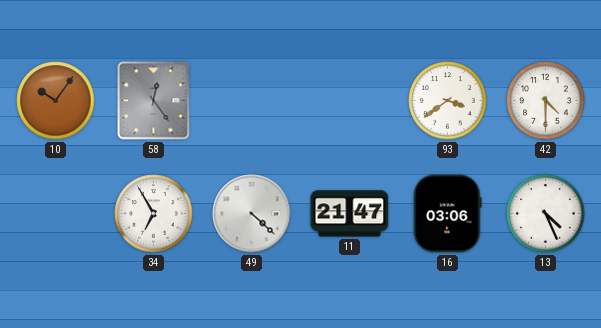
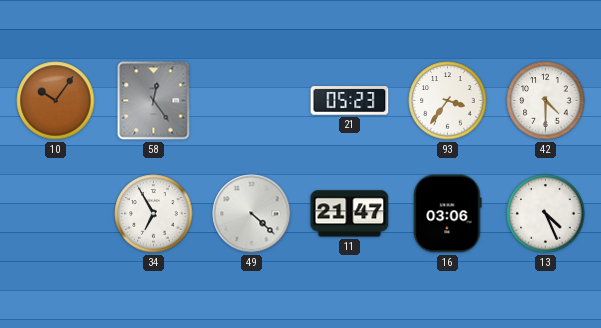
21: none -> 05:23 (350, 101)
93: 3:39 -> 3:36 (448, 101)
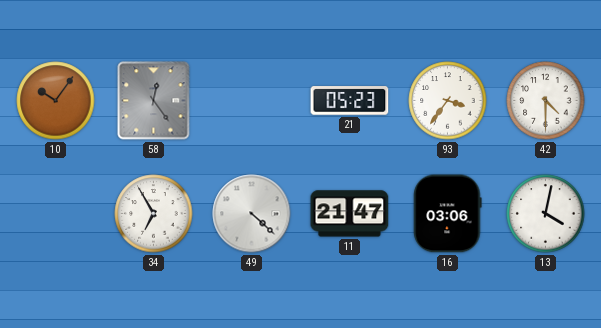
13: 4:26 -> 4:02 (546, 214)
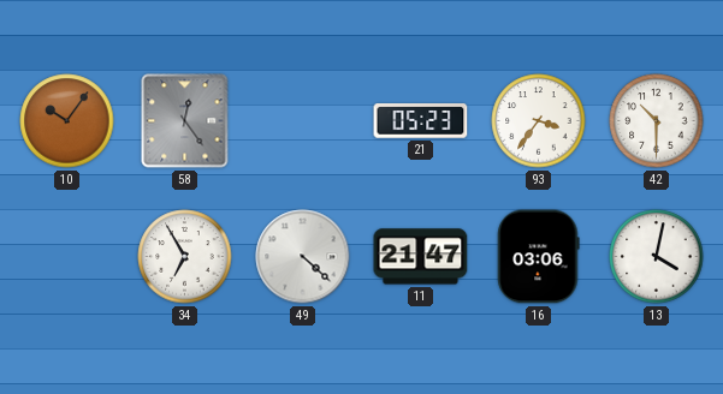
42: 4:30 -> 10:30 (657, 121)
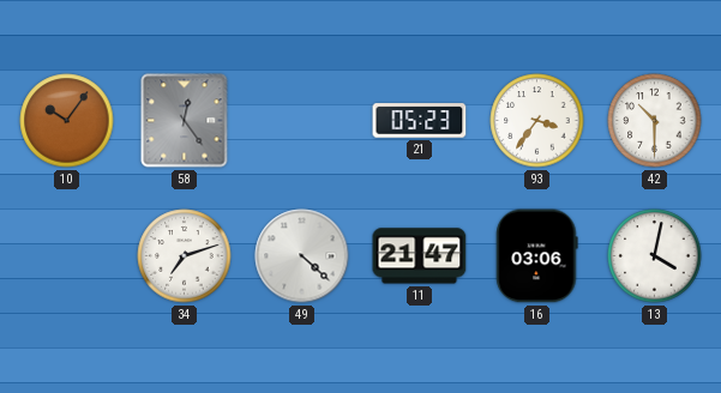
34: 6:55 -> 7:12 (185, 256)
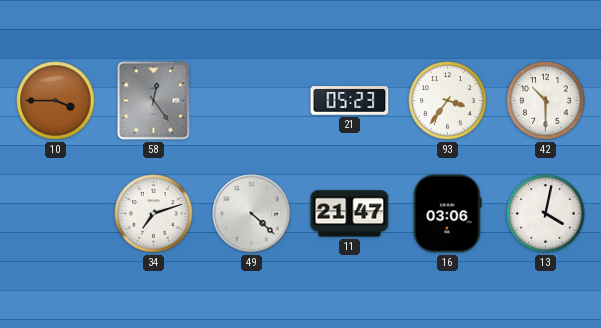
10: 10:06 -> 3:45 (56, 101)
